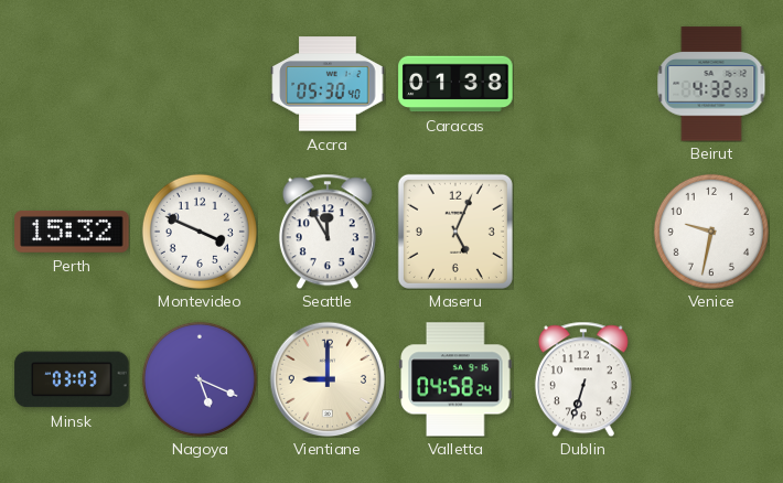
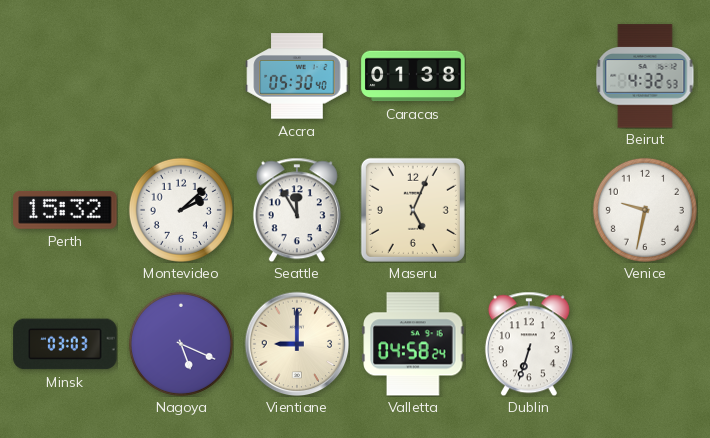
Montevideo: 3:49 -> 2:08 (181, 210)
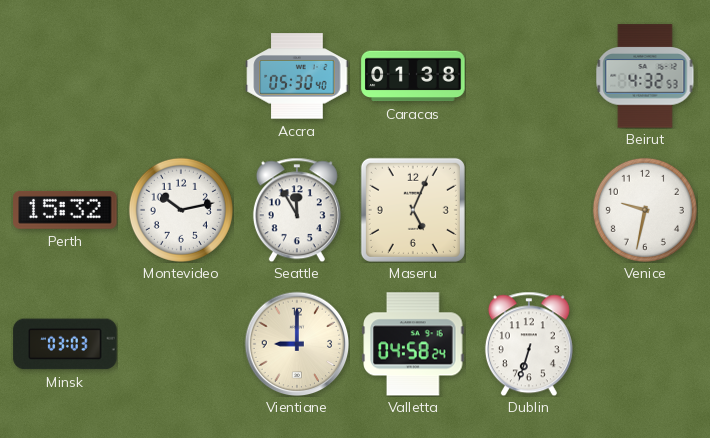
Montevideo: 2:08 -> 10:13 (181, 210)
Nagoya: 5:19 -> none (181, 344)
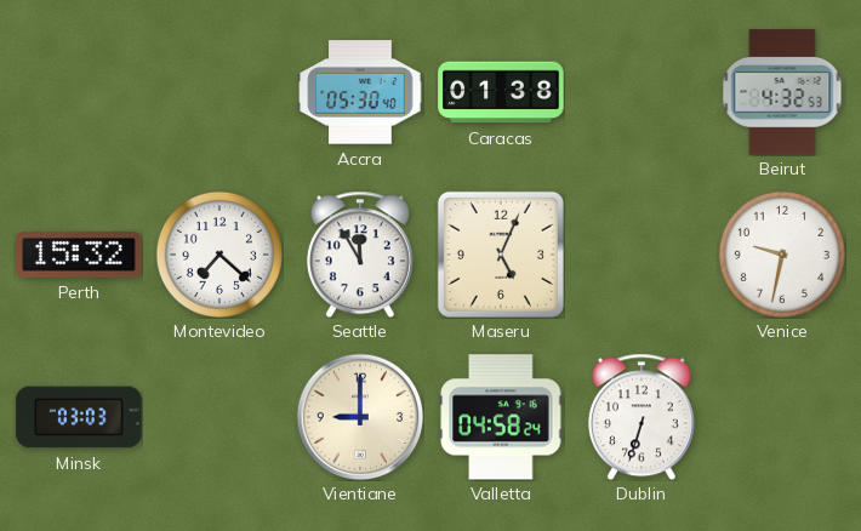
Montevideo: 10:13 -> 7:22 (219, 255)
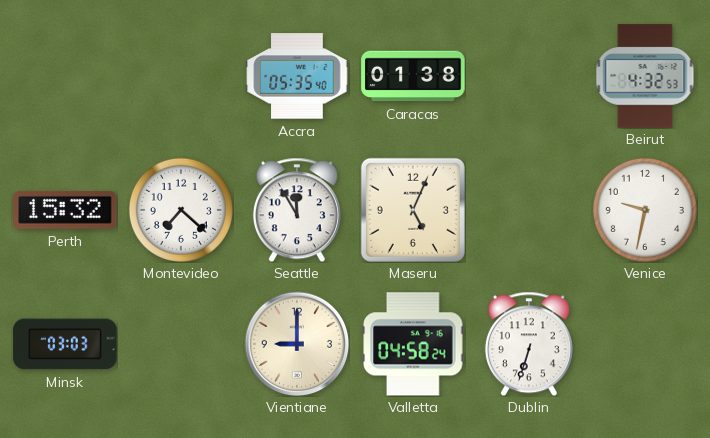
Accra: 05:30 -> 05:35 (297, 76)
